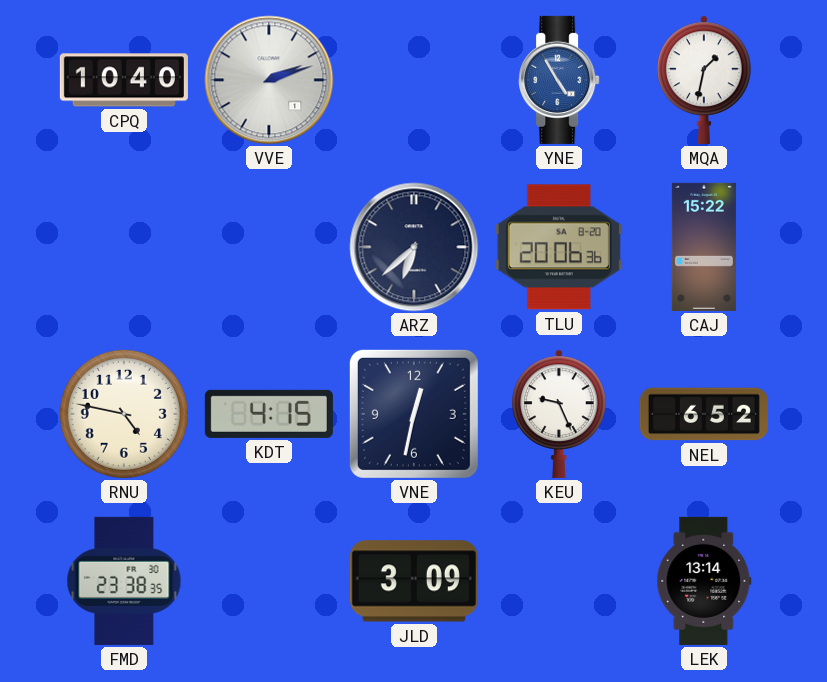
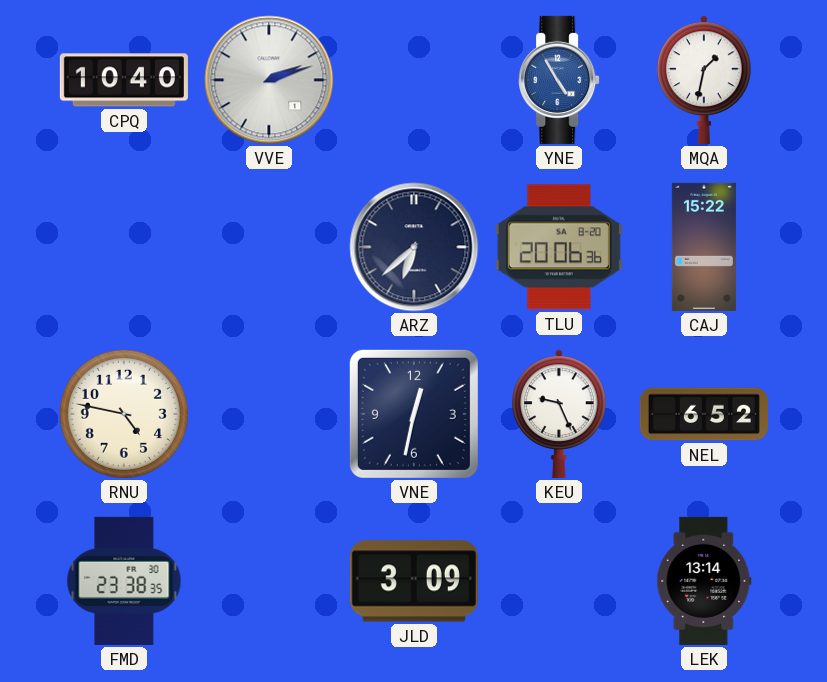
KDT: 4:15 -> none (269, 414)
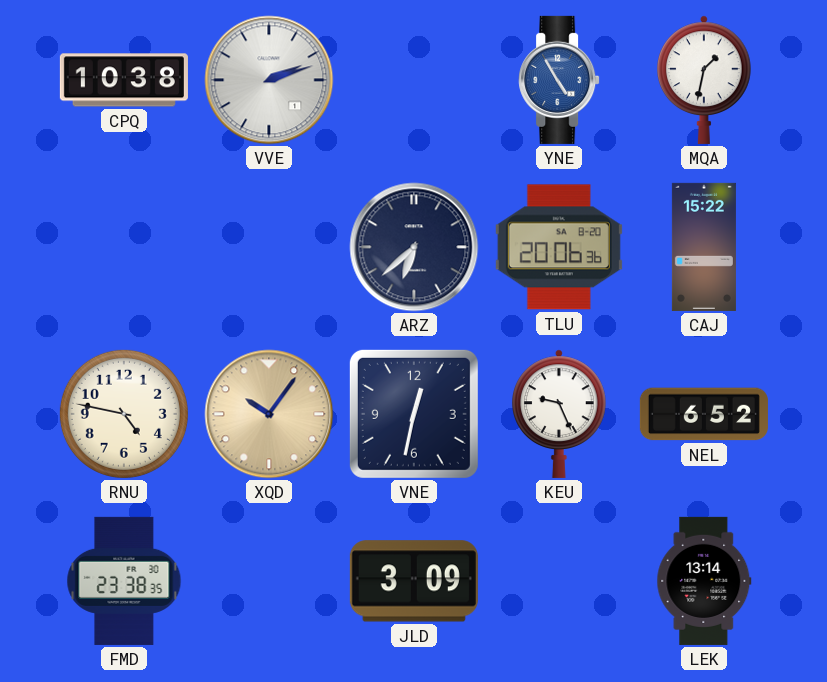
CPQ: 10:40 -> 10:38 (124, 80)
XQD: none -> 10:06 (269, 414)
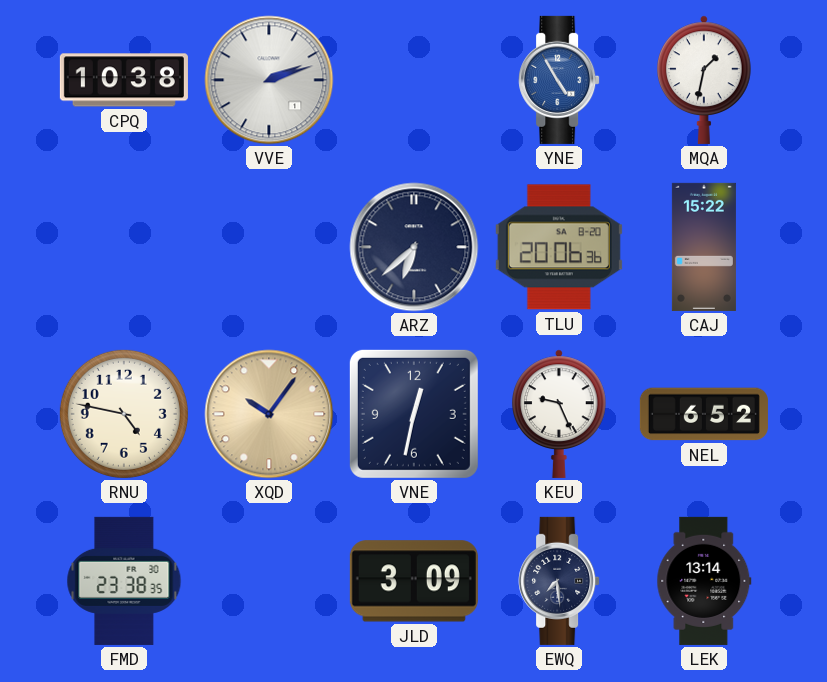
EWQ: none -> 7:29 (559, 581)
